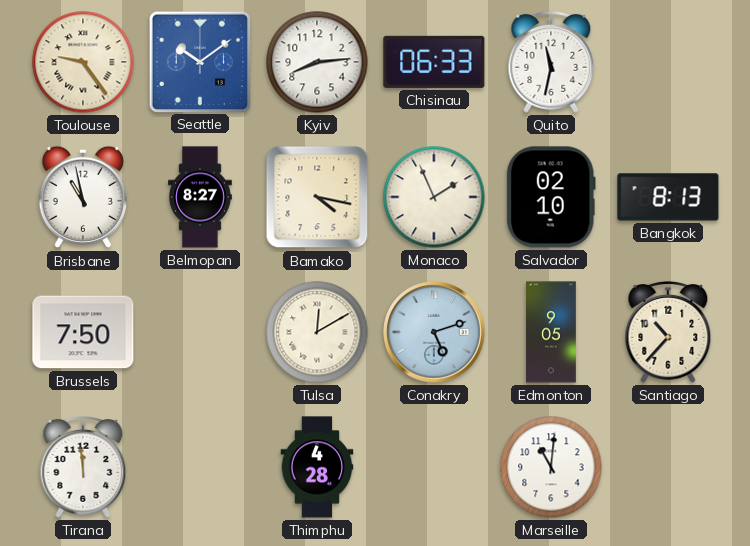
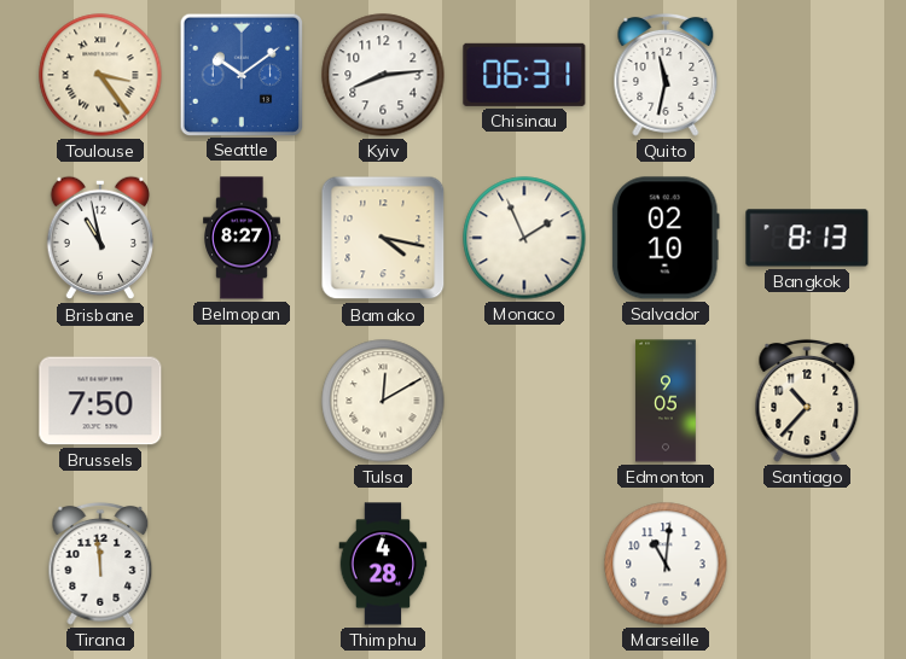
Toulouse: 9:24 -> 3:24 (100, 75)
Chisinau: 06:33 -> 06:31 (524, 75)
Conakry: 5:12 -> none (434, 332)
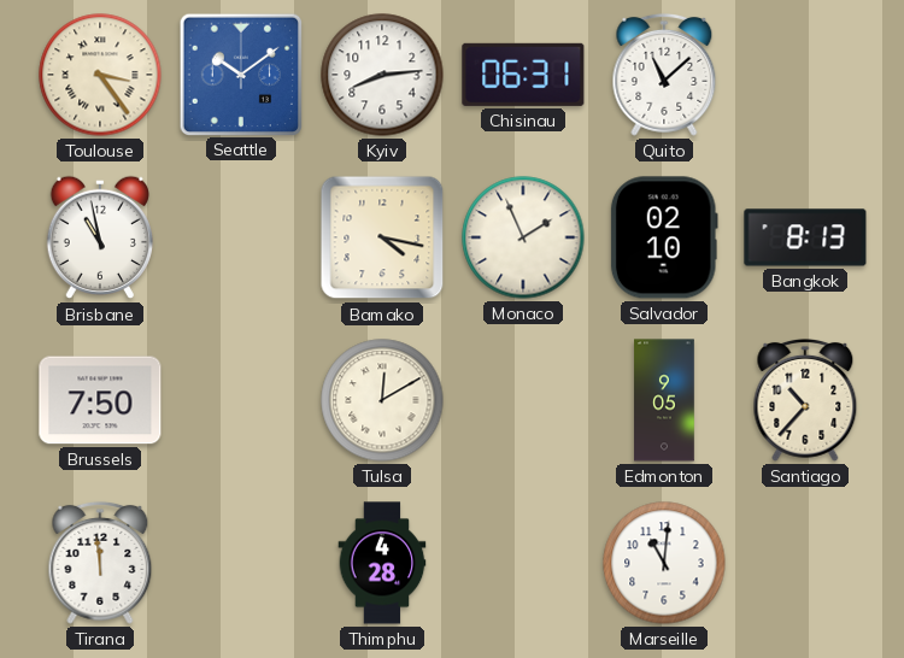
Quito: 11:32 -> 11:08 (664, 75)
Belmopan: 8:27 -> none (243, 238)
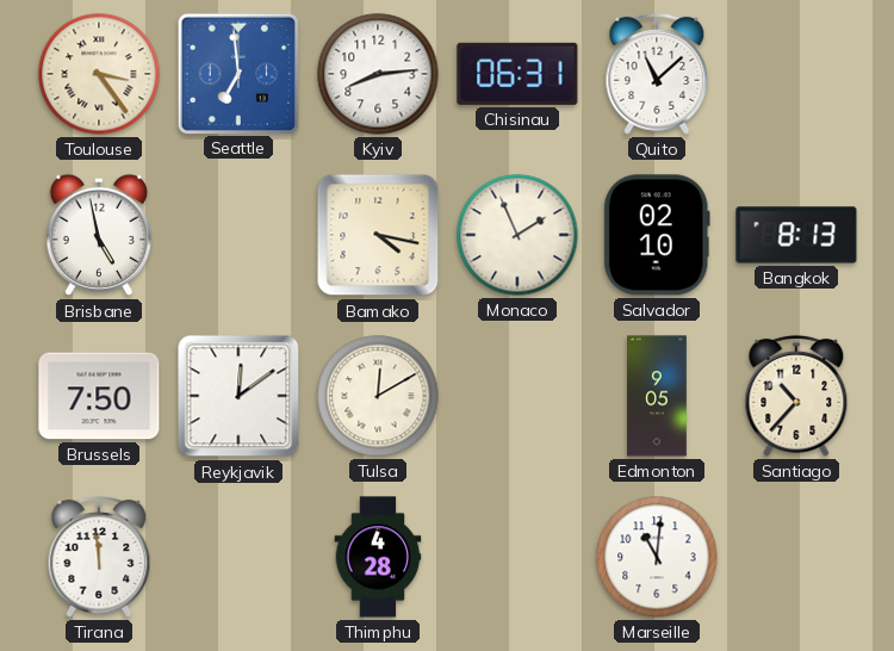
Seattle: 10:09 -> 6:59 (237, 73)
Brisbane: 10:58 -> 4:58 (98, 235)
Reykjavik: none -> 12:09 (238, 396)
